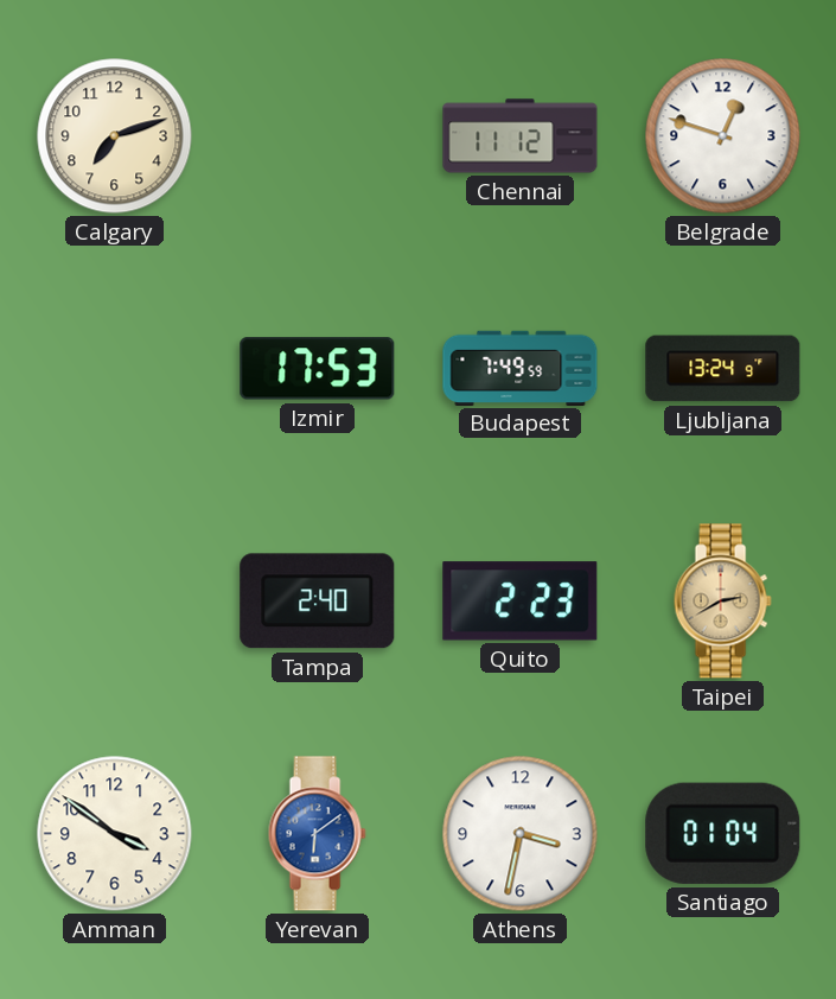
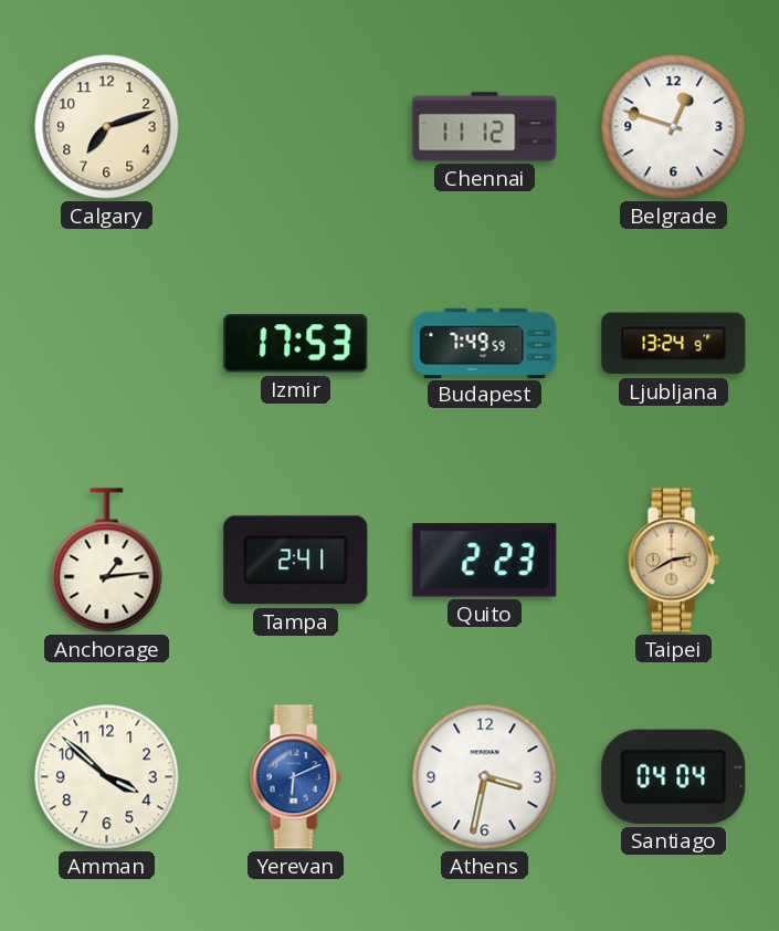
Anchorage: none -> 1:14 (107, 561)
Tampa: 2:40 -> 2:41 (296, 561)
Amman: 3:51 -> 3:52 (107, 777)
Yerevan: 6:09 -> 6:11 (295, 777)
Santiago: 01:04 -> 04:04 (674, 776)
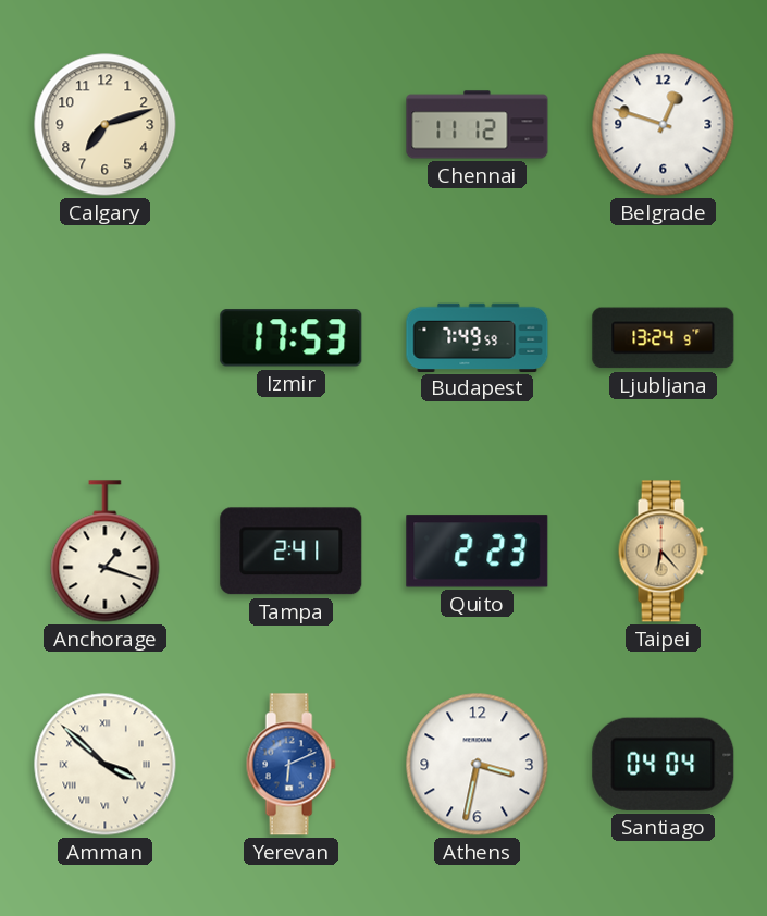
Anchorage: 1:14 -> 1:18 (106, 552)
Taipei: 2:40 -> 6:23 (663, 552)
Amman numerals: Arabic -> Roman (106, 765)
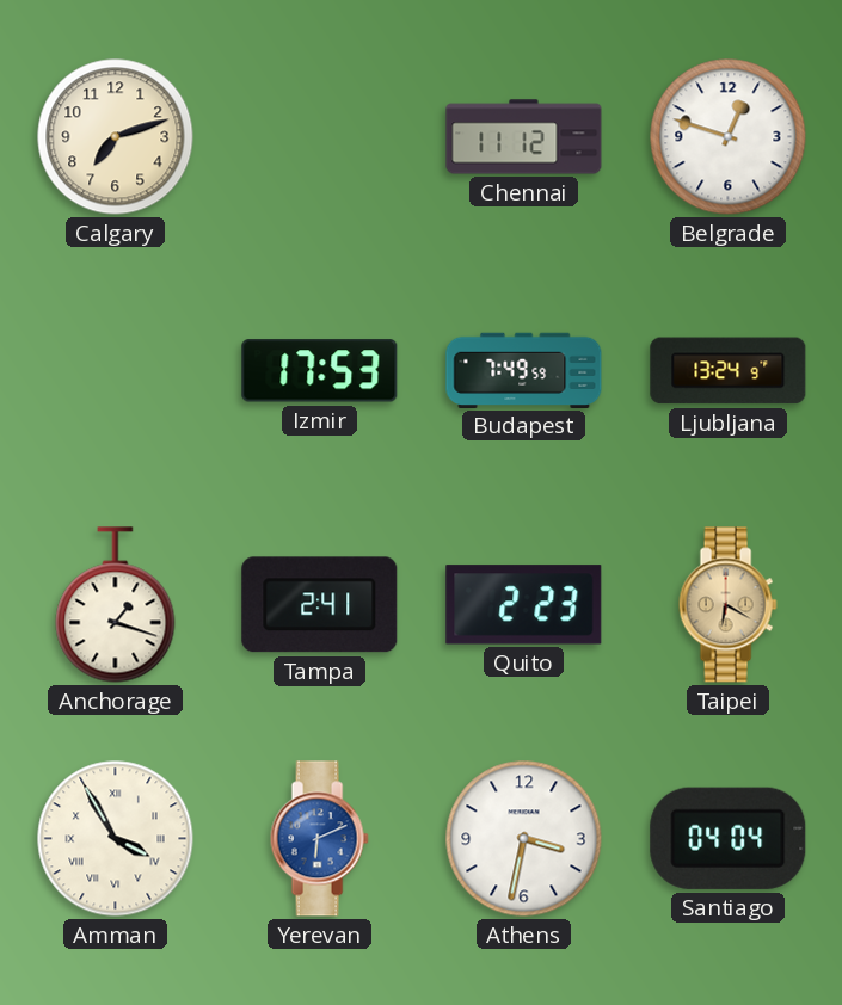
Taipei: 6:23 -> 6:20 (727, 605)
Amman: 3:52 -> 3:55 (116, 839)
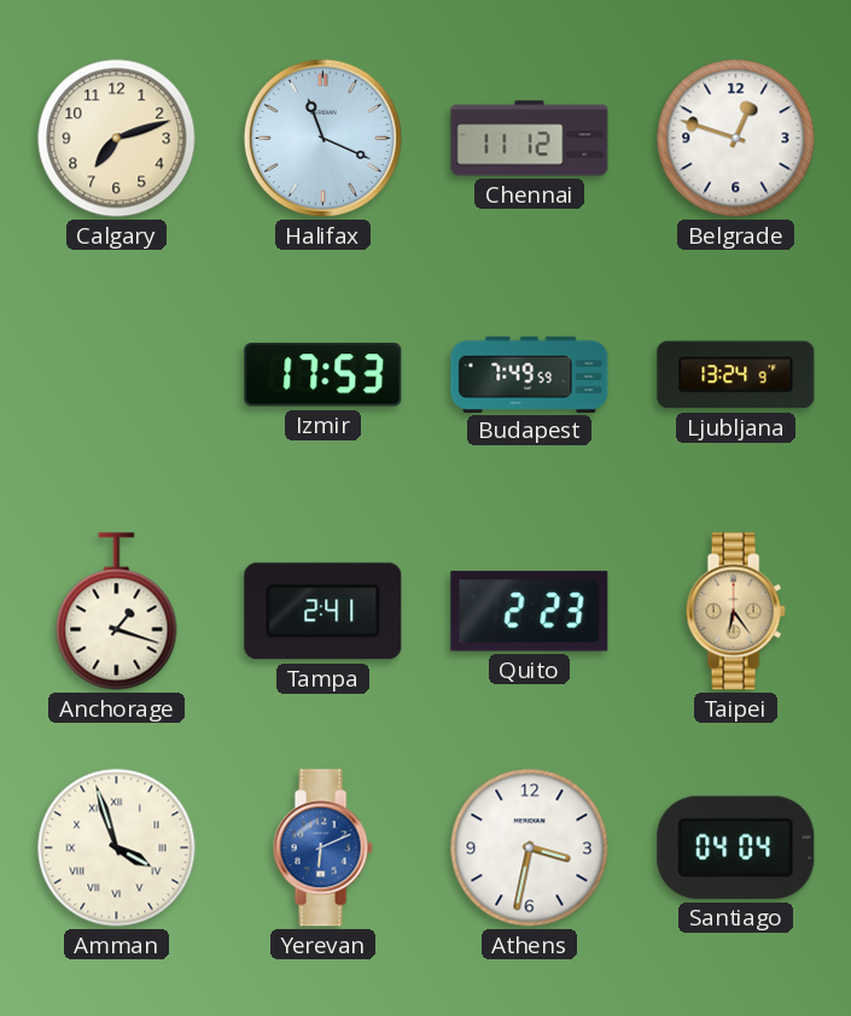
Halifax: none -> 11:19 (322, 138)
Taipei: 6:20 -> 6:24 (735, 612)
Amman: 3:55 -> 3:57 (117, 848)
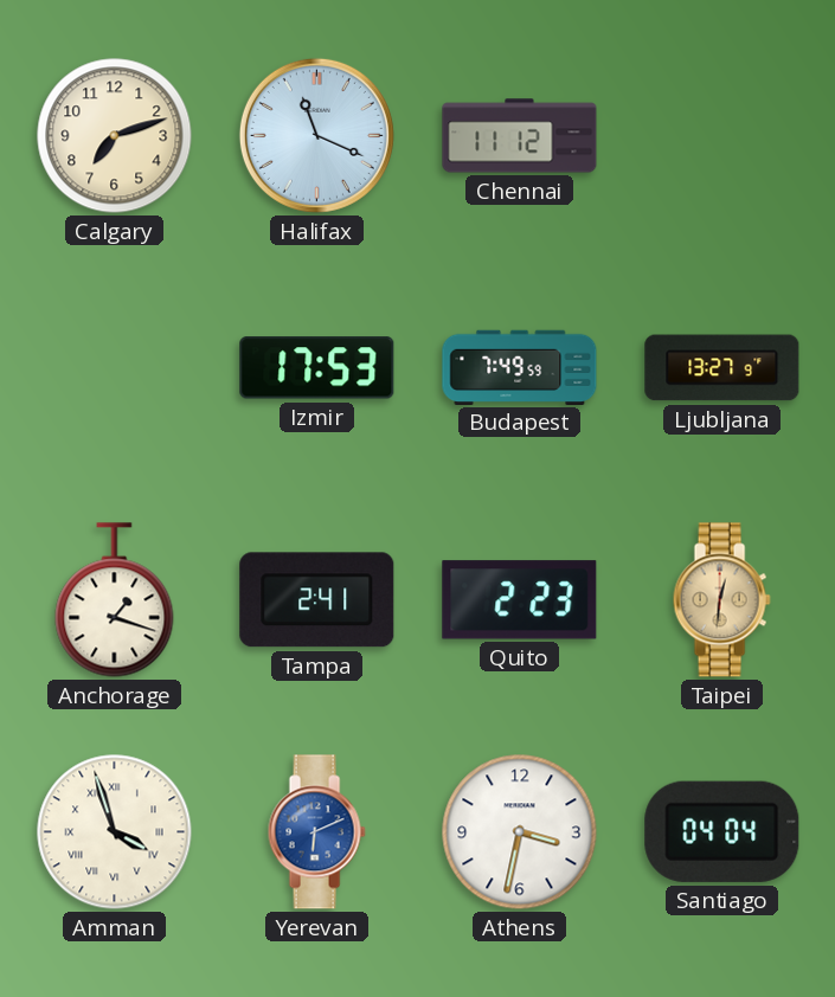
Belgrade: 12:48 -> none (736, 139)
Ljubljana: 13:24 -> 13:27 (722, 368)
Taipei: 6:24 -> 12:31 (721, 600)
